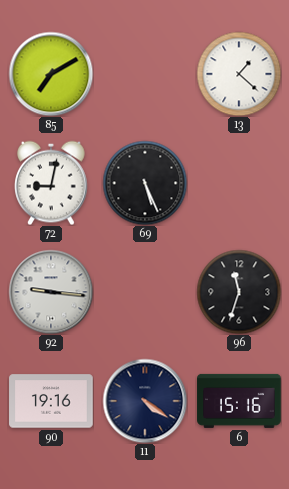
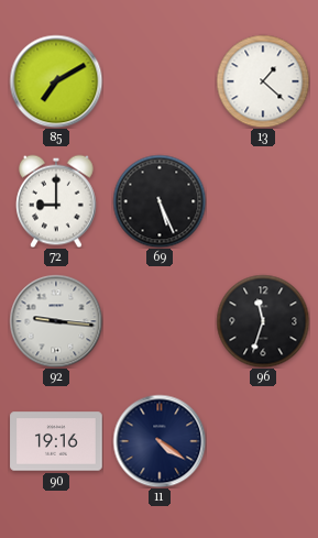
72: 9:02 -> 9:00 (57, 201)
6: 15:16 -> none (239, 401)
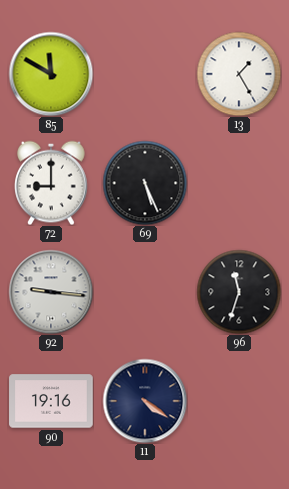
85: 7:10 -> 11:50 (51, 74)
13: 1:22 -> 1:25 (239, 74)
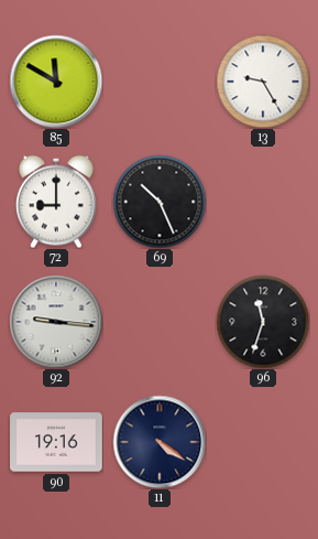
13: 1:25 -> 9:25 (263, 82)
69: 5:26 -> 10:26 (160, 202)
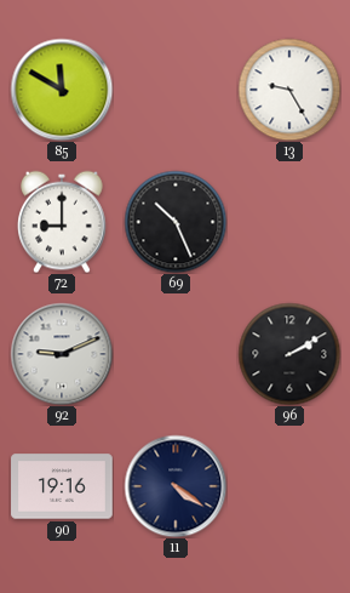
92: 9:16 -> 9:11 (62, 354)
96: 11:33 -> 2:10 (289, 354)
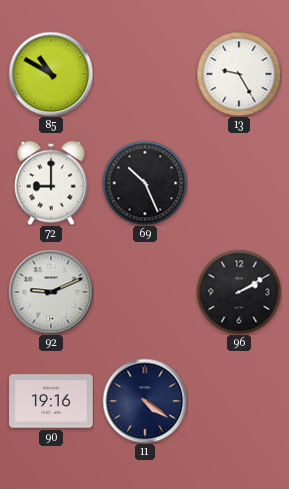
85: 11:50 -> 10:50 (51, 74)
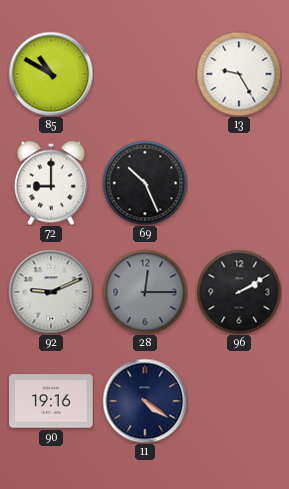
28: none -> 12:15 (145, 292)
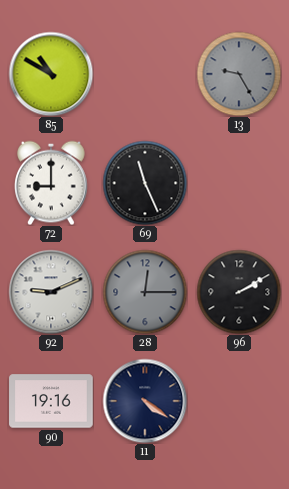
13 dial: white -> grey (239, 74)
69: 10:26 -> 11:26 (145, 183)
